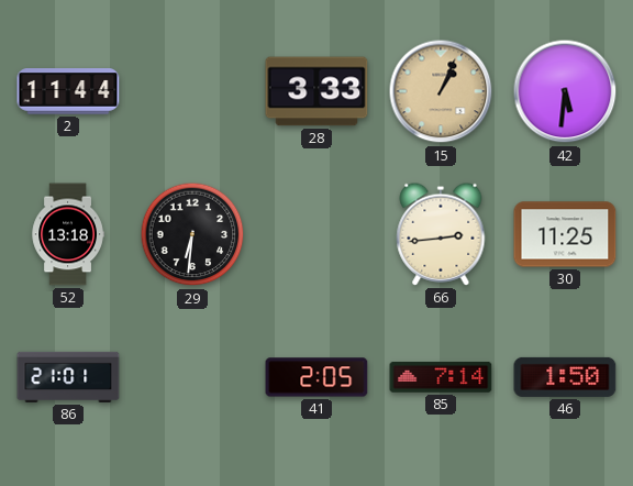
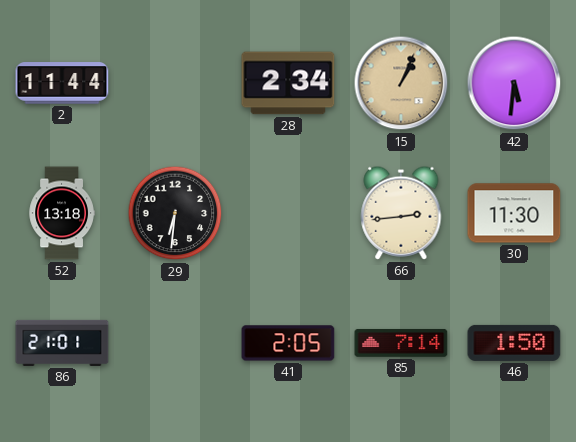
28: 3:33 -> 2:34 (288, 83)
30: 11:25 -> 11:30 (514, 213)
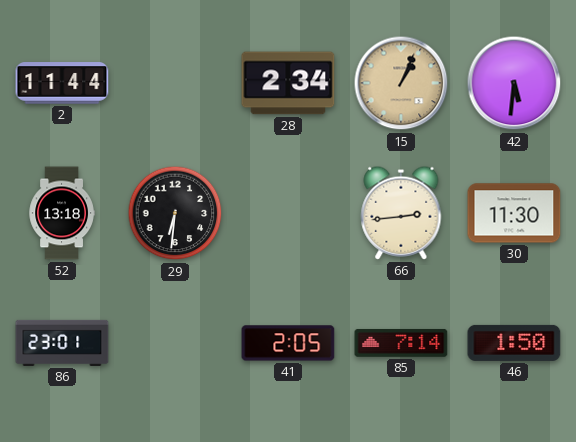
86: 21:01 -> 23:01 (62, 343)
